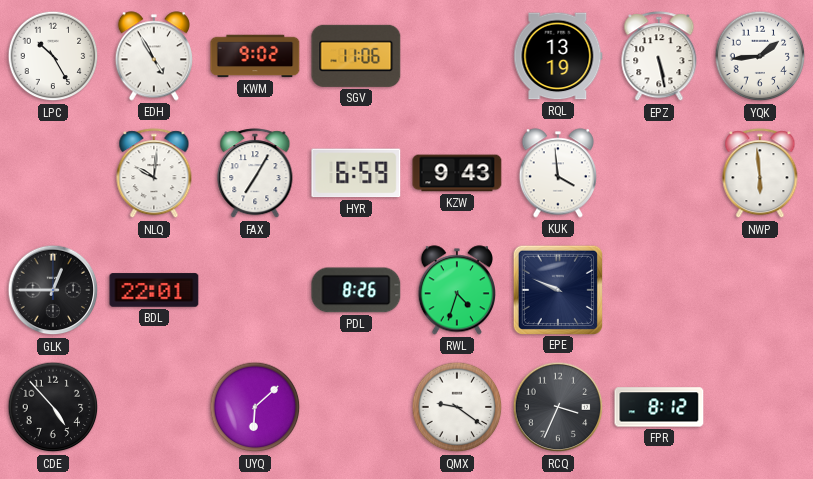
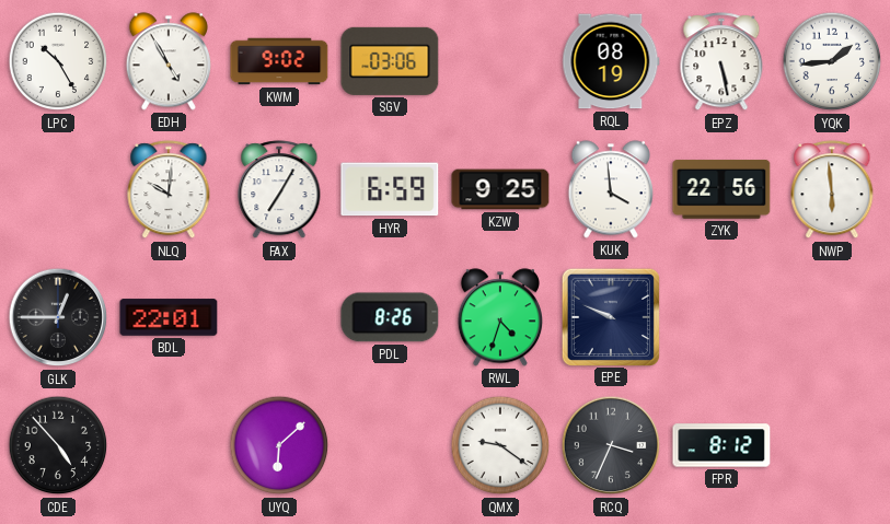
SGV: 11:06 -> 03:06 (390, 61)
RQL: 13:19 -> 08:19 (611, 61)
KZW: 9:43 -> 9:25 (500, 189)
ZYK: none -> 22:56 (721, 190)
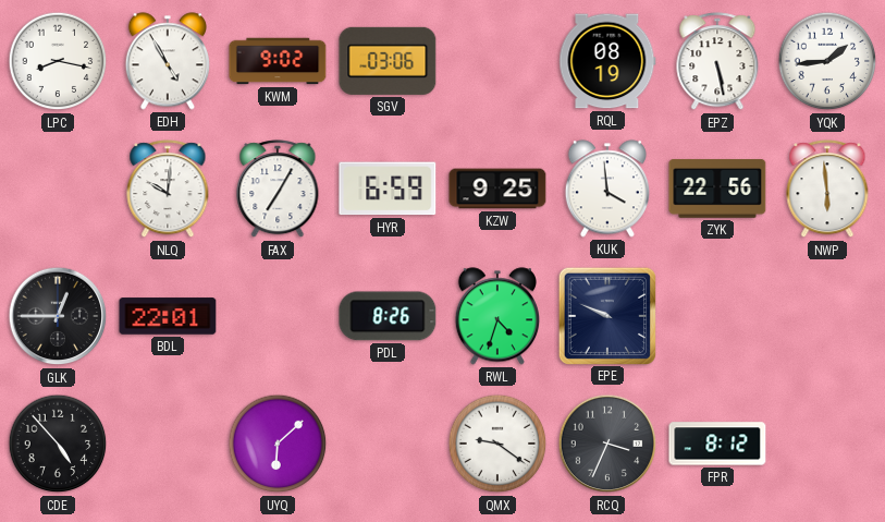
LPC: 10:25 -> 8:17 (58, 61)
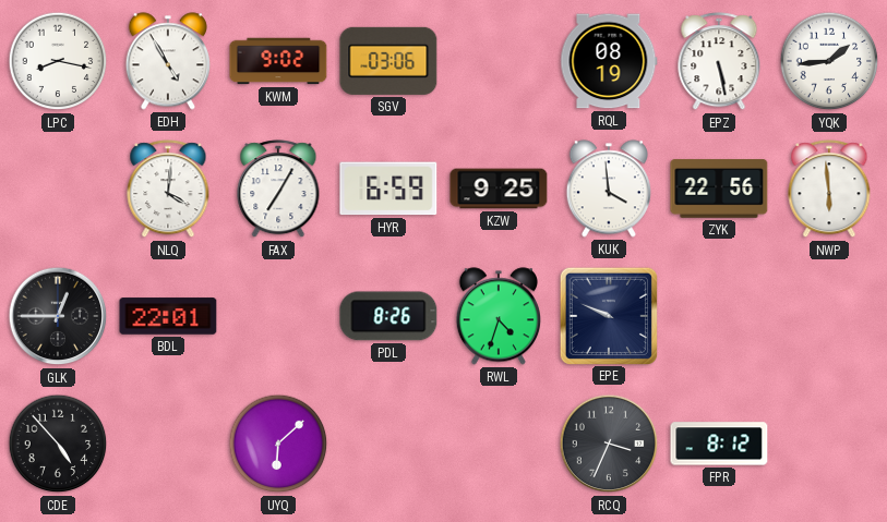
NLQ: 10:01 -> 4:01 (168, 190)
QMX: 9:21 -> none (497, 444)
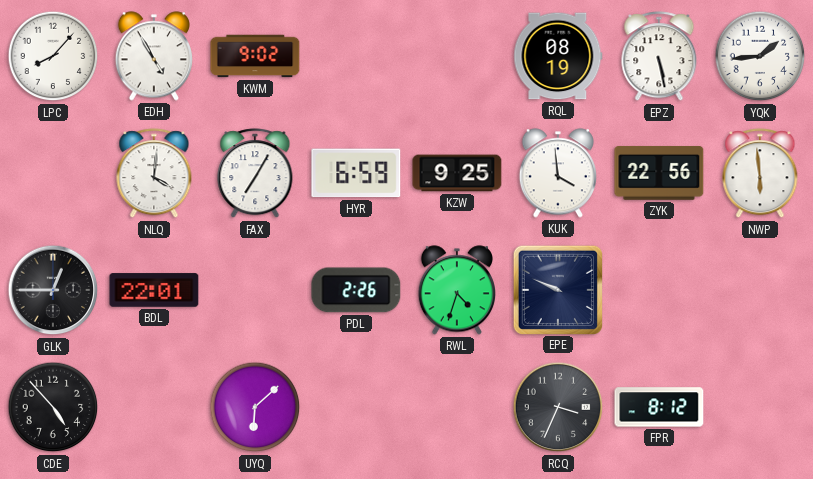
LPC: 8:17 -> 8:07 (53, 56)
SGV: 03:06 -> none (388, 61)
PDL: 8:26 -> 2:26 (356, 290)
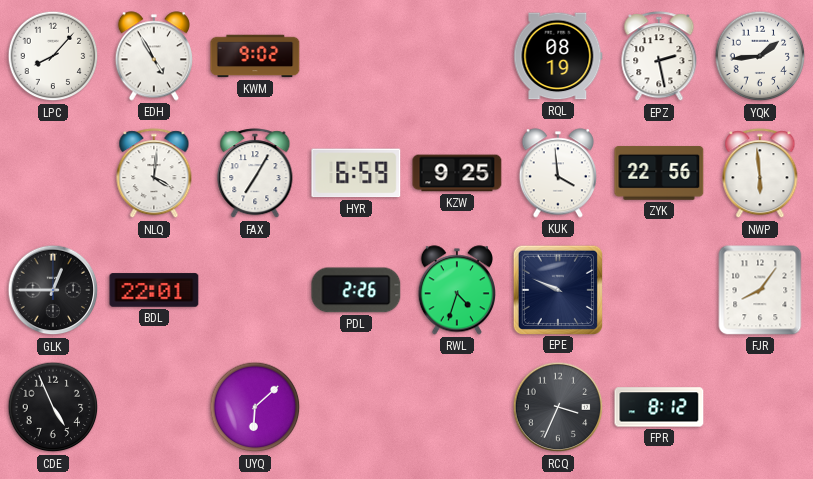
EPZ: 5:28 -> 2:28 (659, 57)
FJR: none -> 8:06 (760, 290)
CDE: 4:53 -> 4:56 (53, 407)
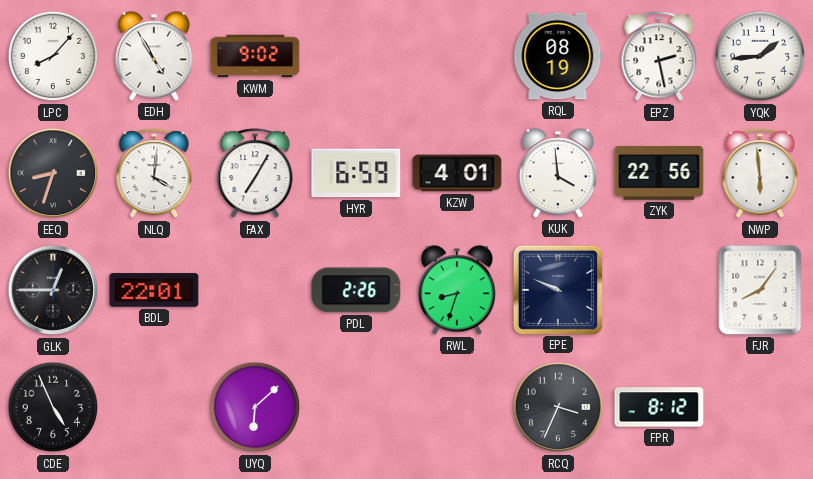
EEQ: none -> 8:33 (53, 173)
KZW: 9:25 -> 4:01 (457, 173)
RWL: 4:33 -> 8:33 (456, 290)
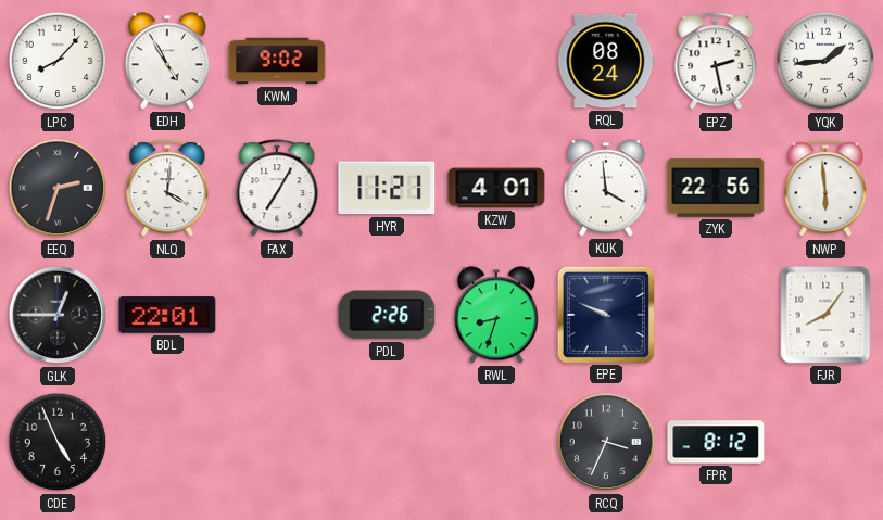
RQL: 08:19 -> 08:24 (606, 61)
EEQ: 8:33 -> 2:33 (58, 188)
HYR: 6:59 -> 11:21 (387, 188)
UYQ: 6:08 -> none (255, 407)
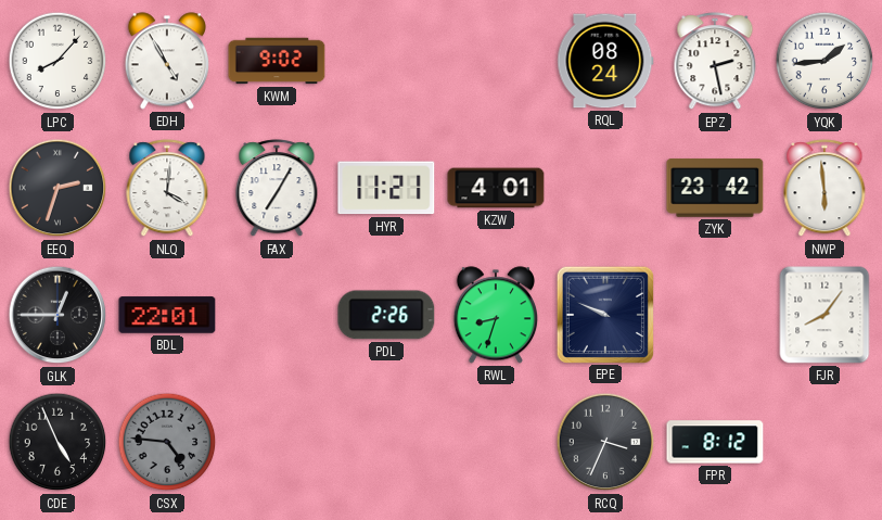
KUK: 3:59 -> none (605, 188)
ZYK: 22:56 -> 23:42 (715, 189)
CSX: none -> 4:46 (167, 442)
